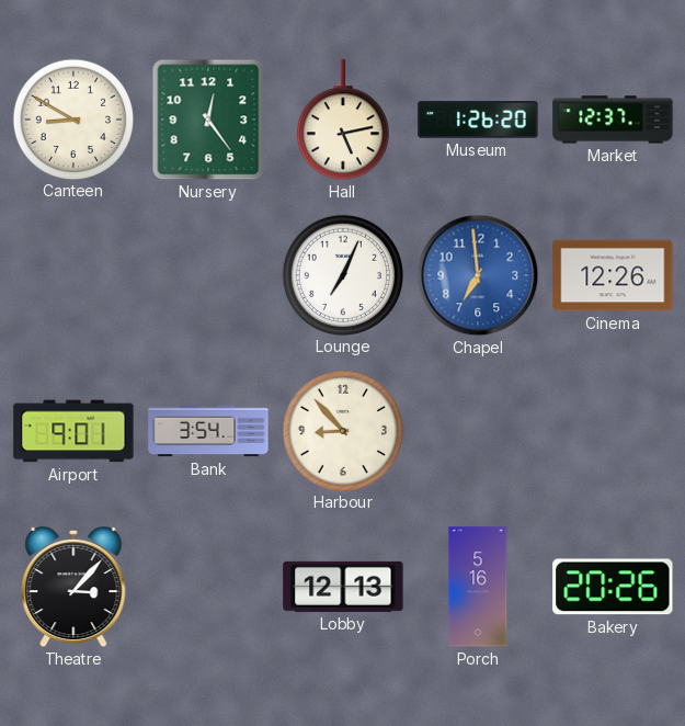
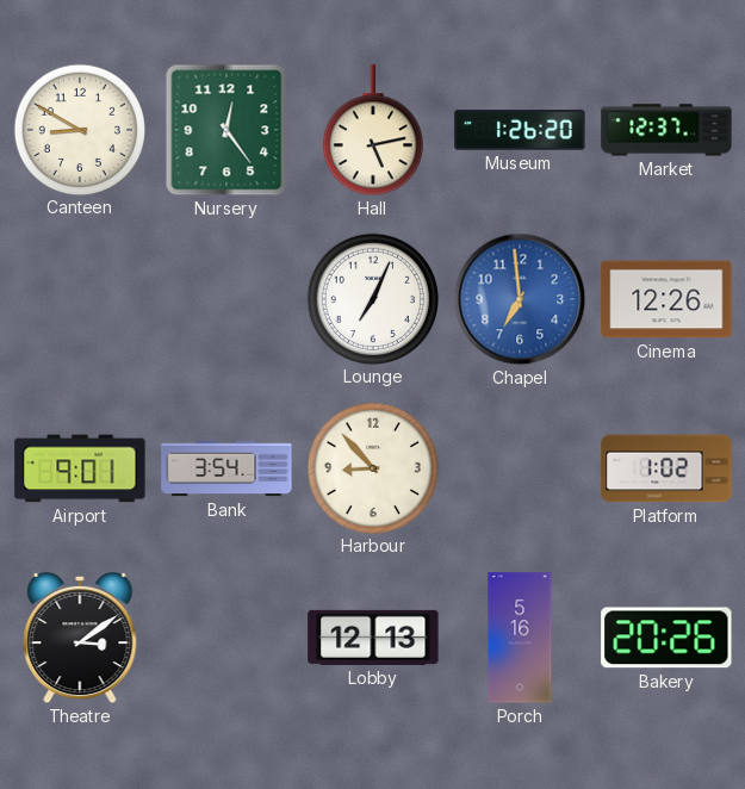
Platform: none -> 1:02 (666, 468)
Theatre: 3:07 -> 3:09 (80, 638)
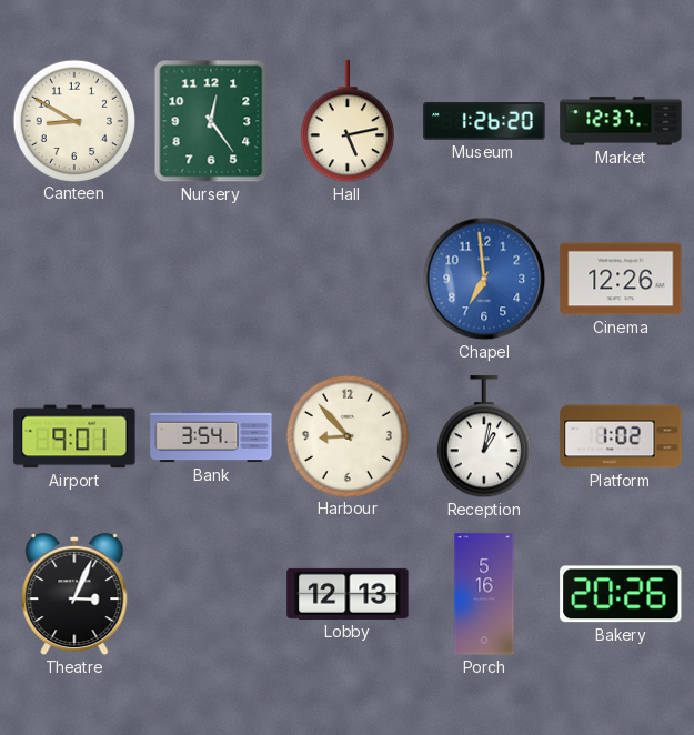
Lounge: 7:04 -> none (372, 298)
Reception: none -> 1:02 (484, 437)
Theatre: 3:09 -> 3:04 (74, 594)
